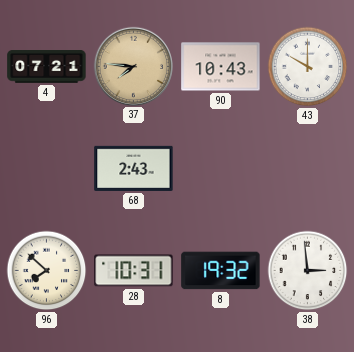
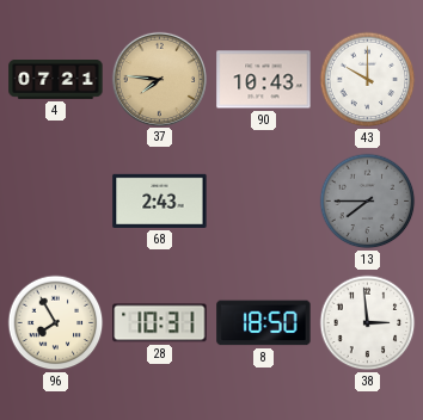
13: none -> 7:45 (368, 202)
96: 7:52 -> 7:55 (56, 323)
8: 19:32 -> 18:50 (264, 323)
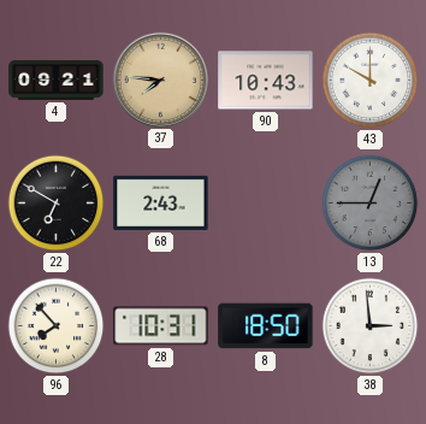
4: 07:21 -> 09:21 (57, 81)
22: none -> 6:50 (57, 204)
13: 7:45 -> 12:45 (371, 204)
96: 7:55 -> 7:53 (57, 326)
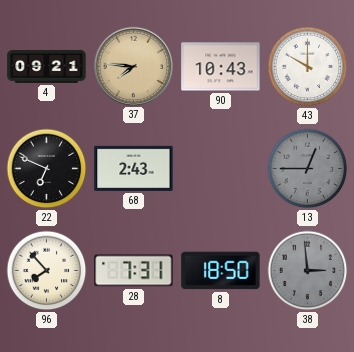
22: 6:50 -> 6:49 (47, 169)
28: 10:31 -> 7:31 (134, 271)
38 dial: white -> grey (308, 271)
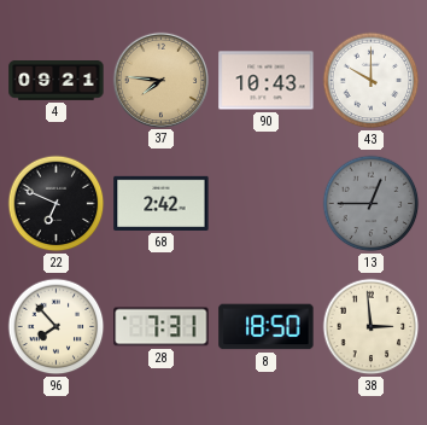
68: 2:43 -> 2:42 (162, 203)
38 dial: grey -> cream (372, 327)
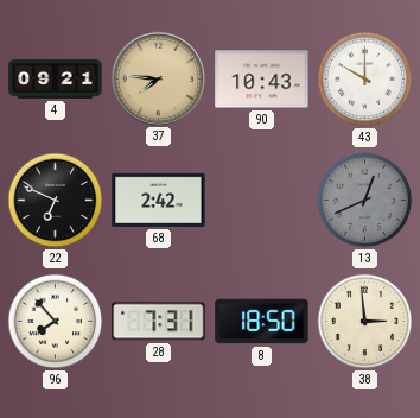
13: 12:45 -> 12:41 (365, 201)
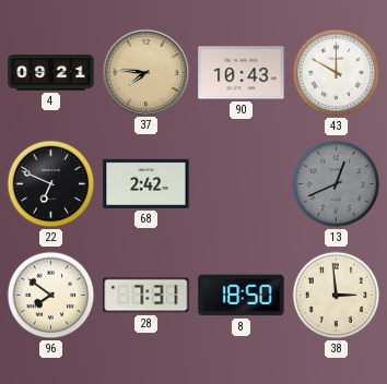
96: 7:53 -> 7:51 (51, 296)
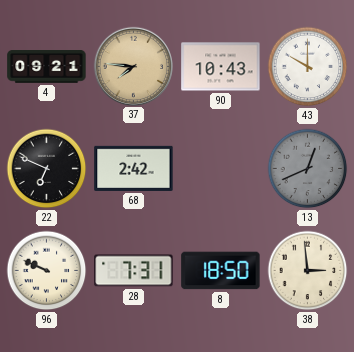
96: 7:51 -> 9:49 (47, 271)
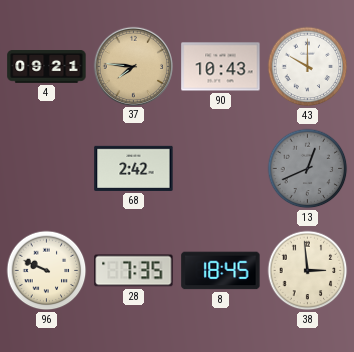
22: 6:49 -> none (47, 169)
28: 7:31 -> 7:35 (134, 271)
8: 18:50 -> 18:45 (221, 271)
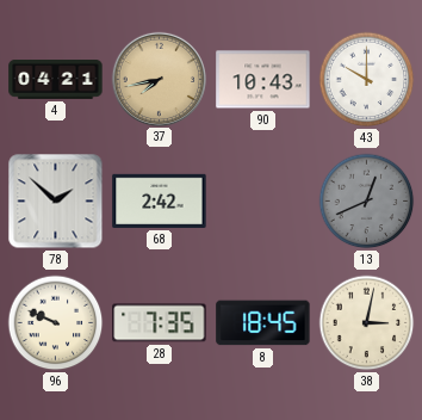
4: 09:21 -> 04:21 (56, 80)
37: 7:46 -> 7:43 (159, 79)
78: none -> 1:52 (56, 202)
38: 2:59 -> 3:02 (367, 323)
